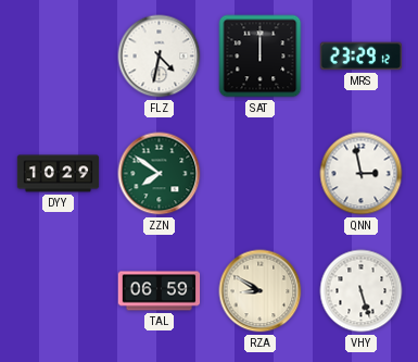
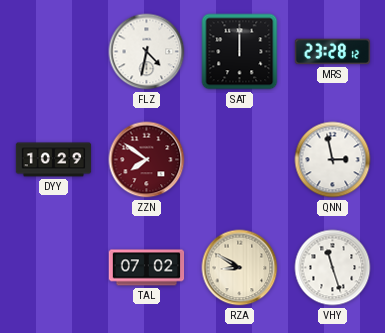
MRS: 23:29 -> 23:28 (333, 52)
ZZN dial: green -> burgundy (147, 160)
TAL: 06:59 -> 07:02 (147, 268)
VHY: 5:27 -> 11:27 (333, 268)
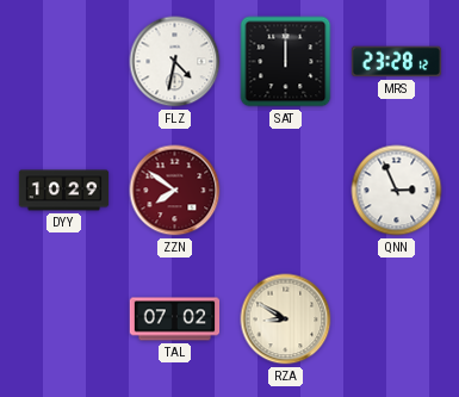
QNN: 2:58 -> 2:56 (397, 191)
VHY: 11:27 -> none (333, 268)
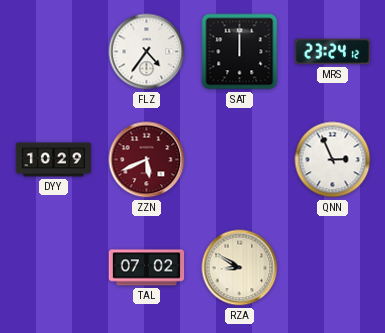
FLZ: 4:32 -> 4:36 (147, 52)
MRS: 23:28 -> 23:24 (333, 52)
ZZN: 7:51 -> 5:41 (147, 160)
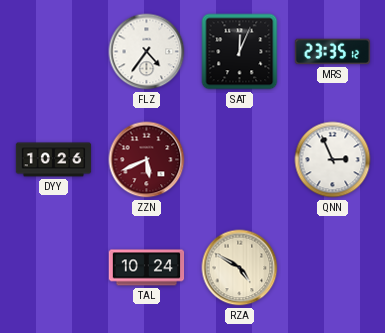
SAT: 12:00 -> 12:04 (240, 52)
MRS: 23:24 -> 23:35 (333, 52)
DYY: 10:29 -> 10:26 (54, 160)
TAL: 07:02 -> 10:24 (147, 268)
RZA: 8:50 -> 4:50 (240, 268)
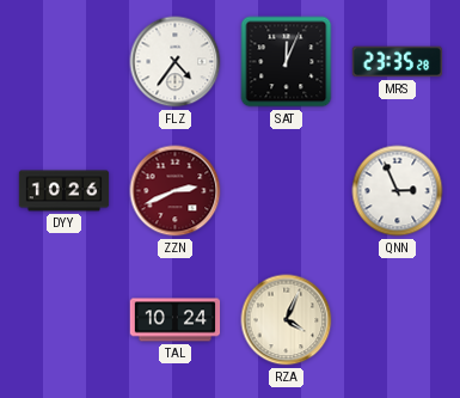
MRS: 23:35:12 -> 23:35:28 (398, 62)
ZZN: 5:41 -> 2:41 (176, 191)
RZA: 4:50 -> 4:04 (287, 320)
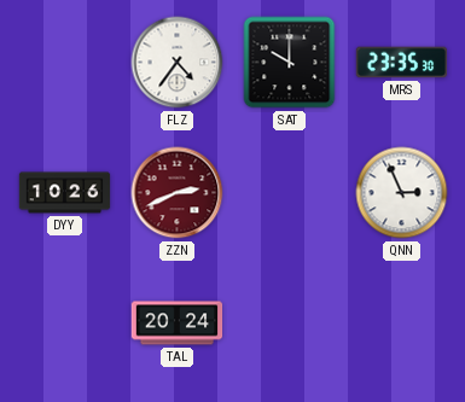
SAT: 12:04 -> 10:00 (290, 63)
MRS: 23:35:28 -> 23:35:30 (402, 63)
TAL: 10:24 -> 20:24 (178, 324)
RZA: 4:04 -> none (287, 320)
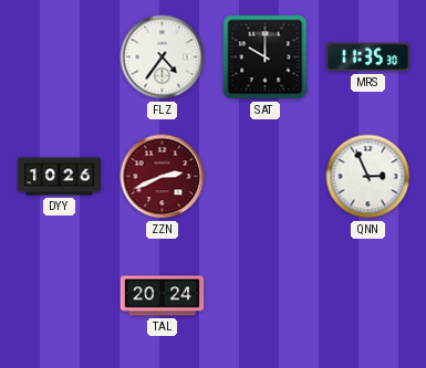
MRS: 23:35 -> 11:35 (368, 57)
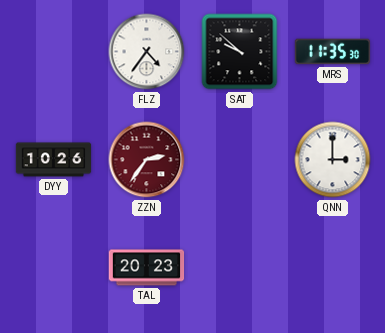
SAT: 10:00 -> 9:52 (240, 52)
ZZN: 2:41 -> 2:36 (147, 160)
QNN: 2:56 -> 3:00 (333, 160)
TAL: 20:24 -> 20:23 (147, 268)
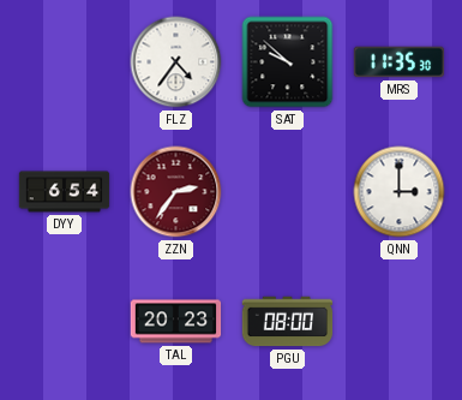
DYY: 10:26 -> 6:54 (65, 192)
PGU: none -> 08:00 (288, 322)
